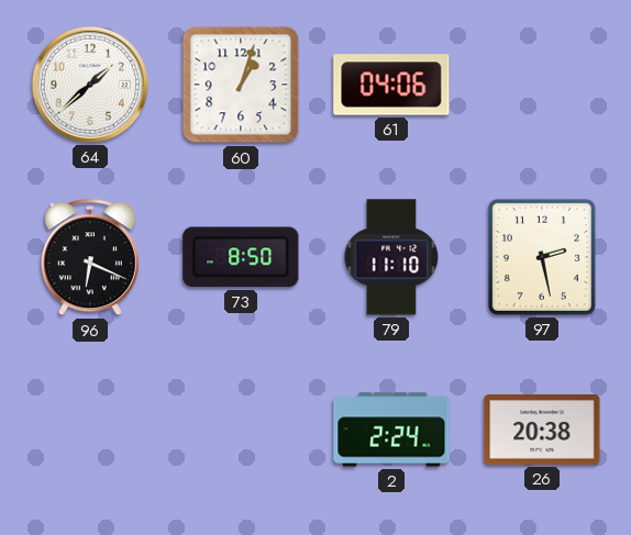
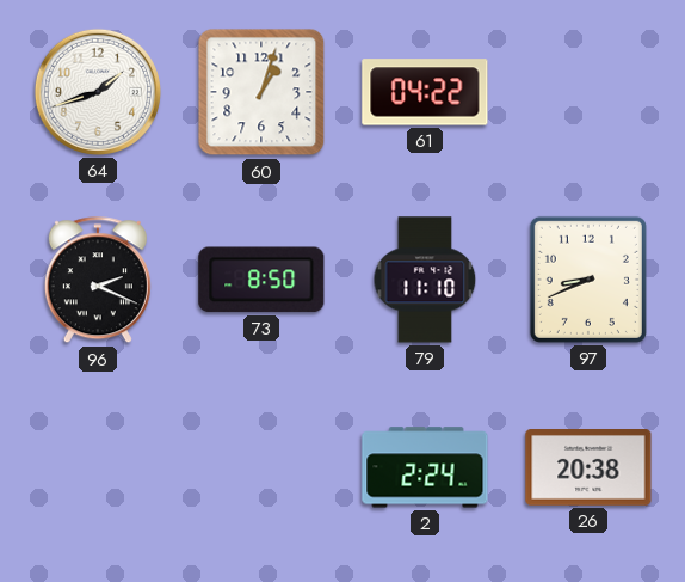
64: 1:38 -> 1:42 (98, 92)
61: 04:06 -> 04:22 (425, 92)
96: 6:19 -> 2:19 (98, 281)
97: 2:28 -> 8:41 (588, 280)
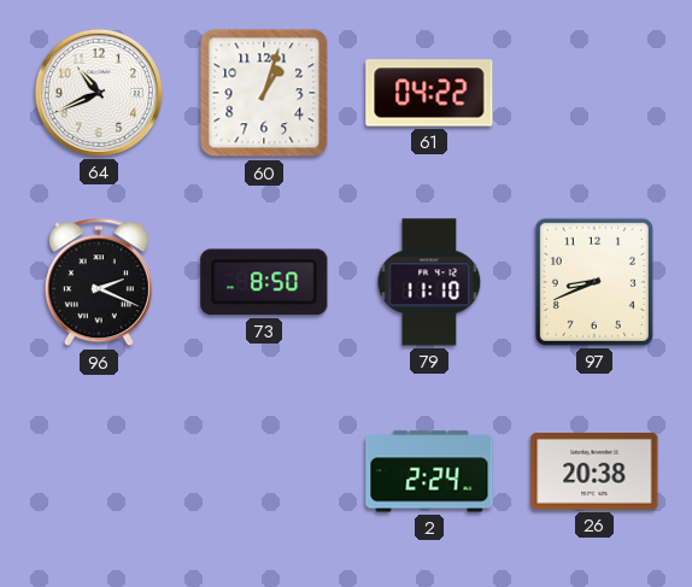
64: 1:42 -> 10:41 (99, 93)
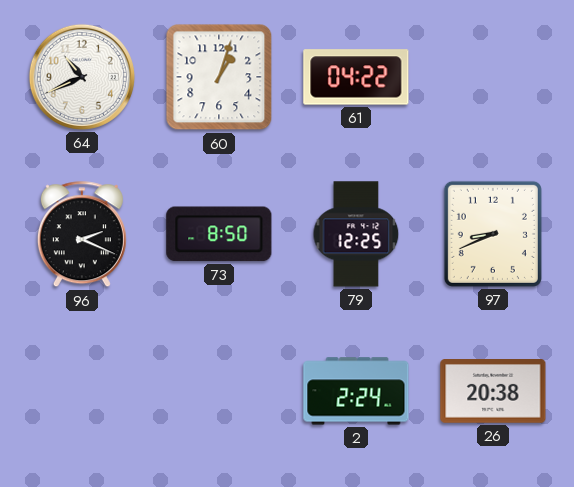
79: 11:10 -> 12:25 (356, 234)
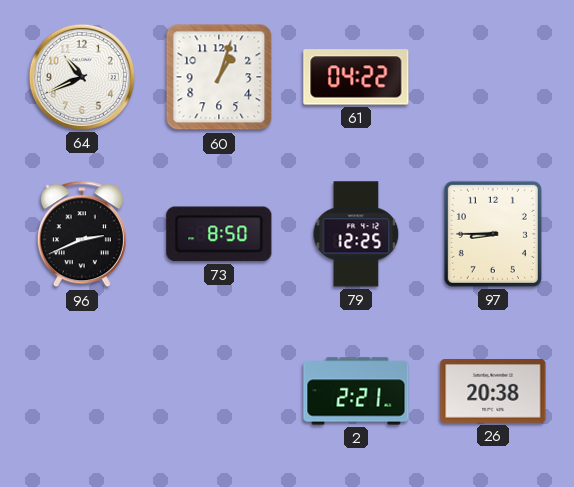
96: 2:19 -> 2:41 (82, 235)
97: 8:41 -> 8:45 (493, 234)
2: 2:24 -> 2:21 (356, 391)
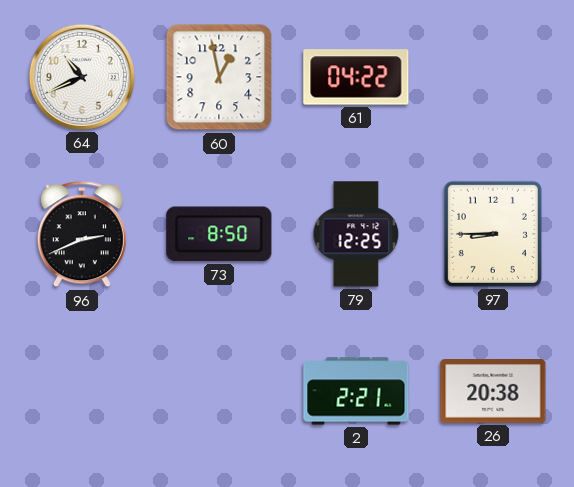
60: 1:03 -> 12:58 (219, 77)
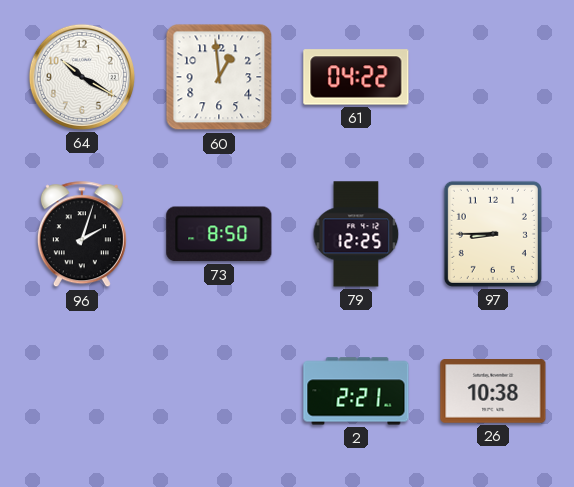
64: 10:41 -> 10:20 (82, 77)
60: 12:58 -> 12:59 (219, 77)
96: 2:41 -> 2:03 (82, 235)
26: 20:38 -> 10:38 (493, 392)
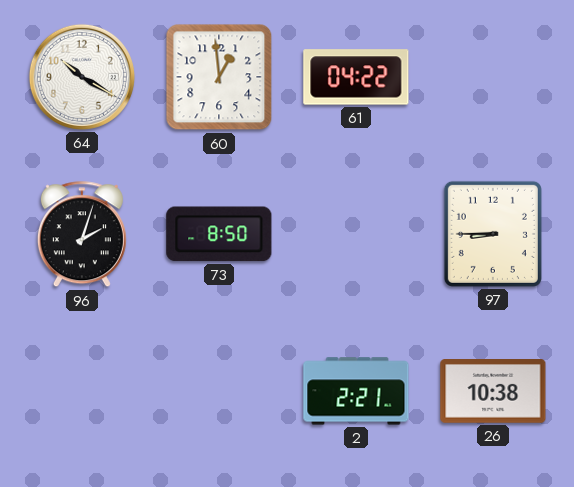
79: 12:25 -> none (356, 234)
